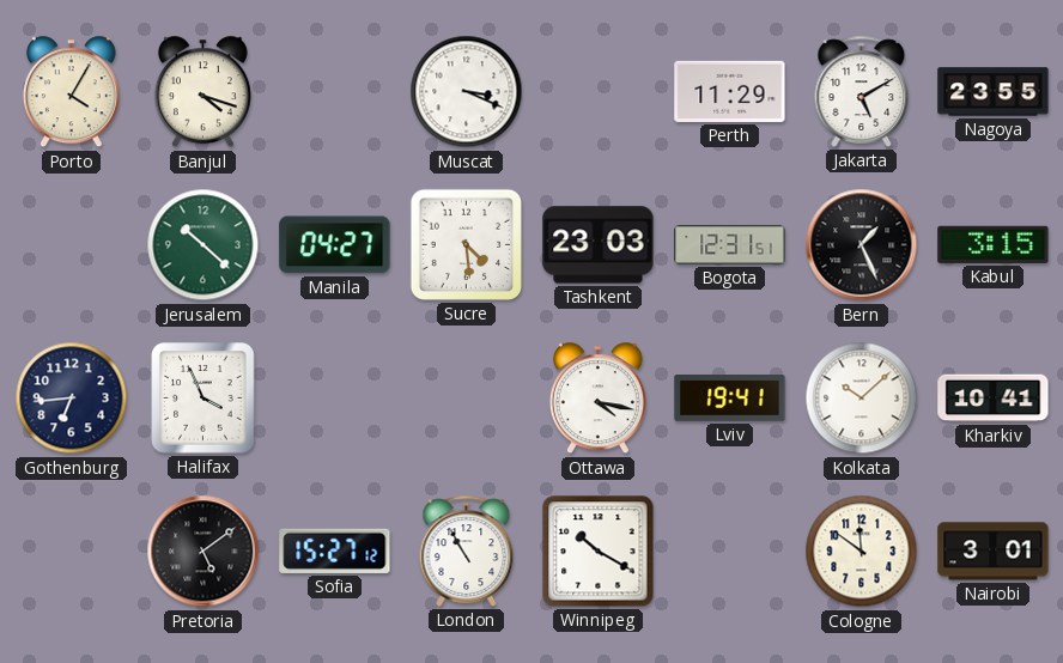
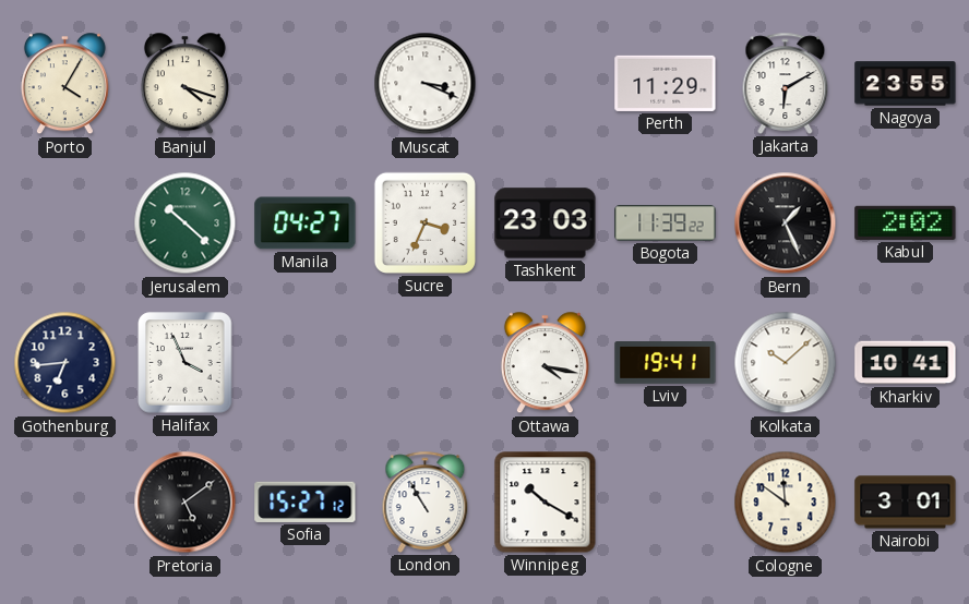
Jakarta: 5:10 -> 6:10 (786, 83)
Sucre: 4:29 -> 3:34 (424, 222)
Bogota: 12:31 -> 11:39 (666, 224)
Kabul: 3:15 -> 2:02 (906, 222)
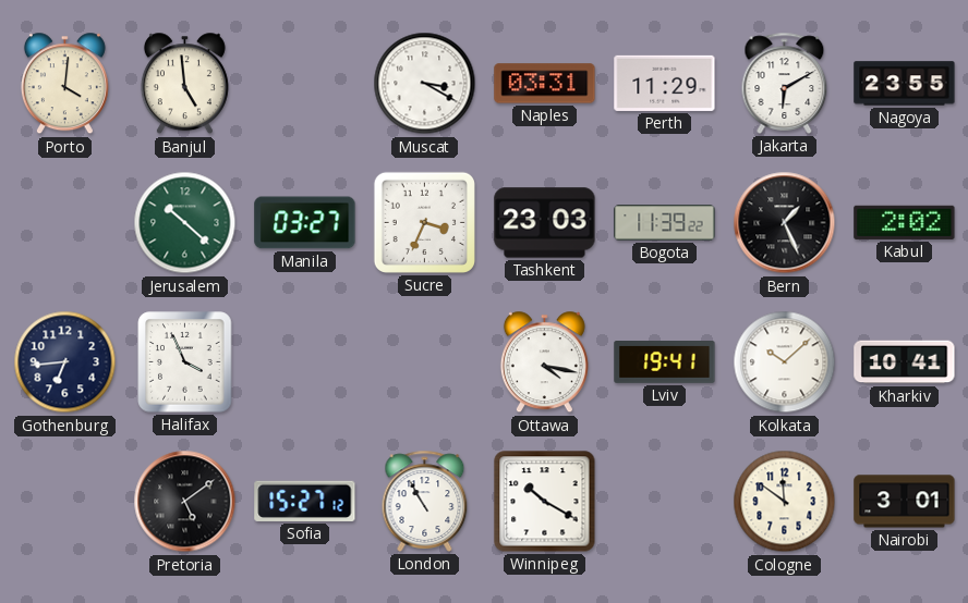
Porto: 4:05 -> 4:01 (64, 84)
Banjul: 4:18 -> 4:59 (184, 84)
Muscat: 3:19 -> 3:20 (425, 84)
Naples: none -> 03:31 (545, 84)
Manila: 04:27 -> 03:27 (305, 223)
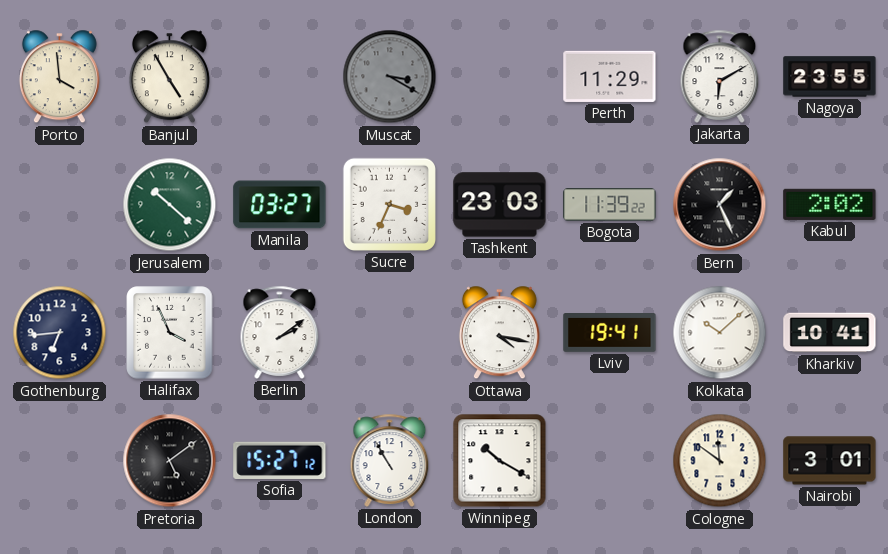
Porto: 4:01 -> 3:59 (59, 77)
Banjul: 4:59 -> 4:55 (169, 77)
Muscat dial: white -> grey (390, 77)
Naples: 03:31 -> none (545, 84)
Berlin: none -> 2:09 (280, 332)
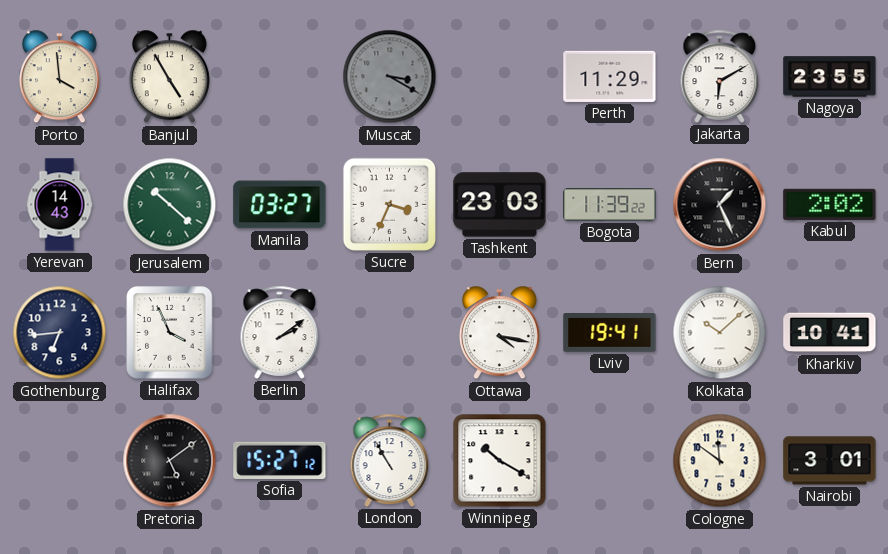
Yerevan: none -> 14:43 (60, 205)
